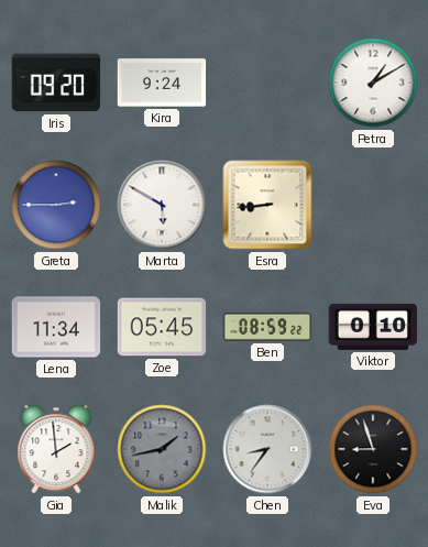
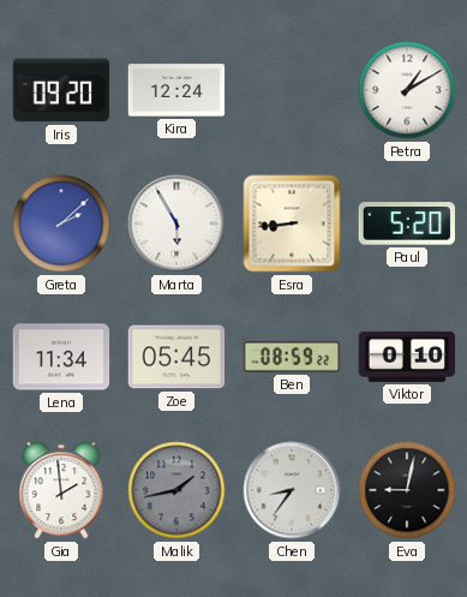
Kira: 9:24 -> 12:24 (176, 90)
Greta: 2:45 -> 2:08 (61, 223)
Marta: 5:50 -> 5:55 (176, 223)
Paul: none -> 5:20 (406, 223)
Eva: 8:57 -> 9:02 (407, 490)
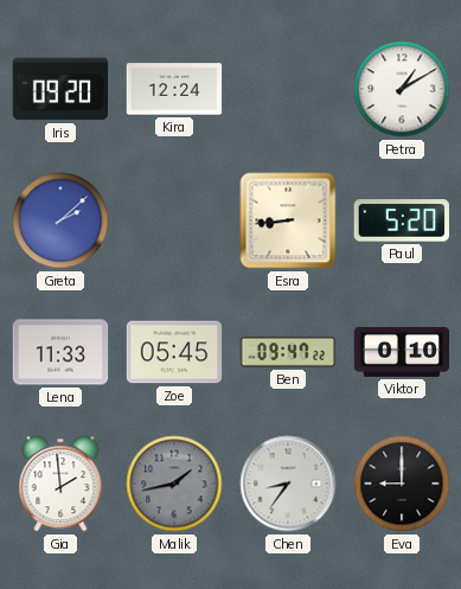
Marta: 5:55 -> none (176, 223)
Lena: 11:34 -> 11:33 (60, 352)
Ben: 08:59 -> 09:47 (288, 353)
Eva: 9:02 -> 9:00 (402, 484)
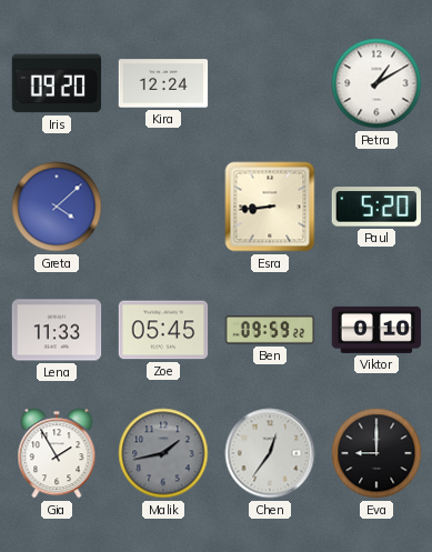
Greta: 2:08 -> 4:08 (57, 207)
Ben: 09:47 -> 09:59 (270, 331)
Gia: 1:59 -> 1:55 (57, 453)
Chen: 8:36 -> 12:36 (270, 453)
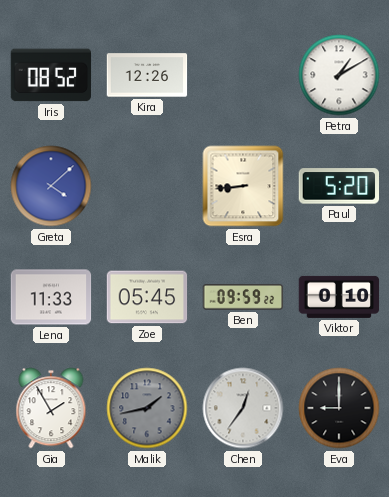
Iris: 09:20 -> 08:52 (51, 75)
Kira: 12:24 -> 12:26 (147, 75)
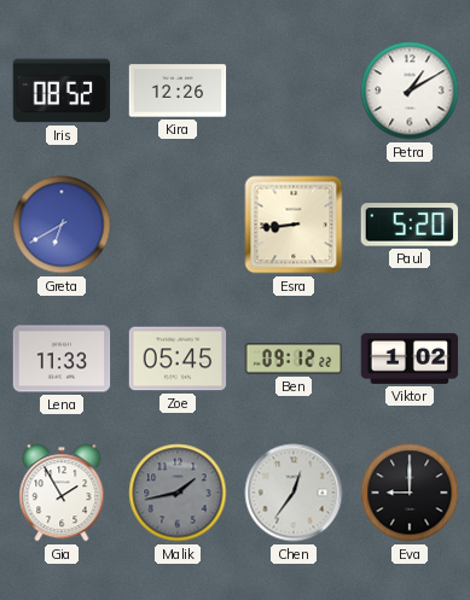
Greta: 4:08 -> 6:40 (62, 225)
Ben: 09:59 -> 09:12 (294, 360)
Viktor: 0:10 -> 1:02 (410, 359)
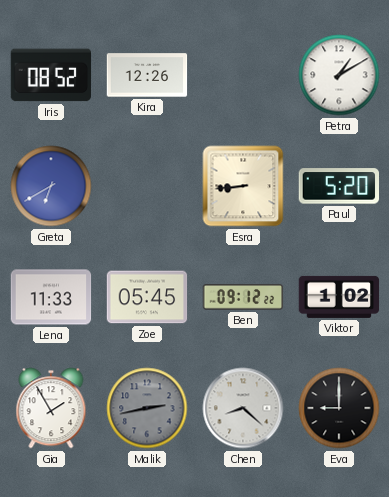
Malik: 1:43 -> 2:43 (147, 408)
Chen: 12:36 -> 8:22 (243, 408)
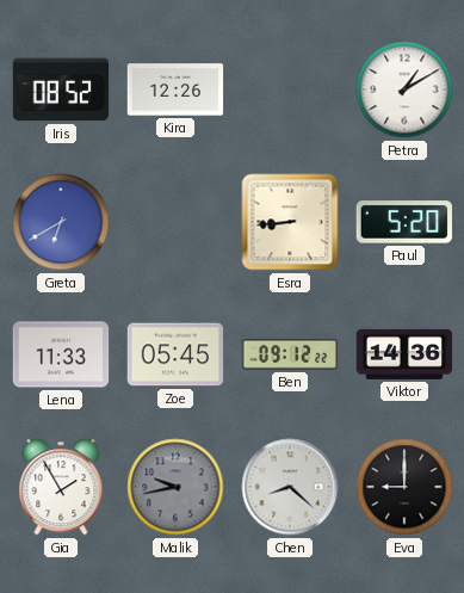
Viktor: 1:02 -> 14:36 (404, 354)
Malik: 2:43 -> 9:43 (175, 487)
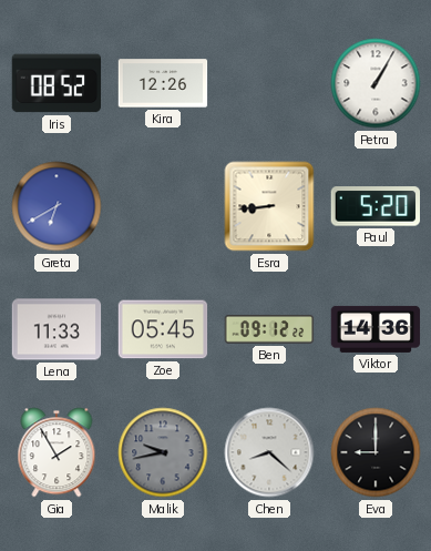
Petra: 1:10 -> 1:05 (376, 83)
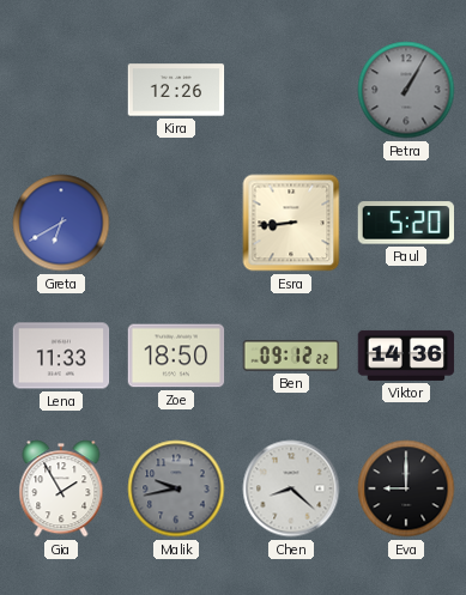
Iris: 08:52 -> none (57, 83)
Petra dial: white -> grey (406, 90)
Zoe: 05:45 -> 18:50 (176, 356)
